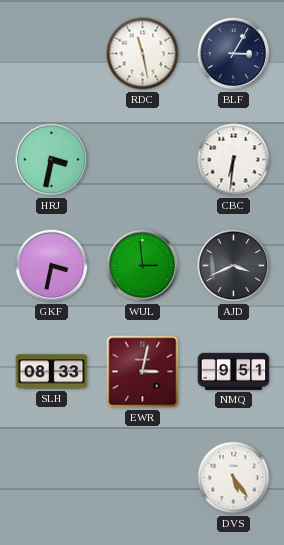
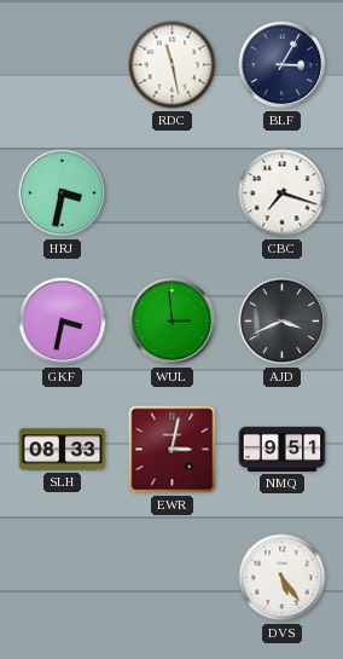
CBC: 6:31 -> 7:18 (283, 193)
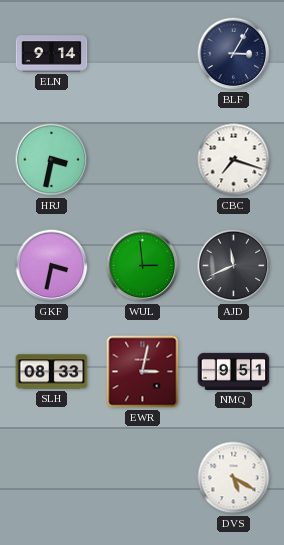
ELN: none -> 9:14 (52, 54)
RDC: 11:28 -> none (173, 65)
AJD: 3:41 -> 11:41 (234, 266)
DVS: 5:24 -> 5:20 (234, 478)
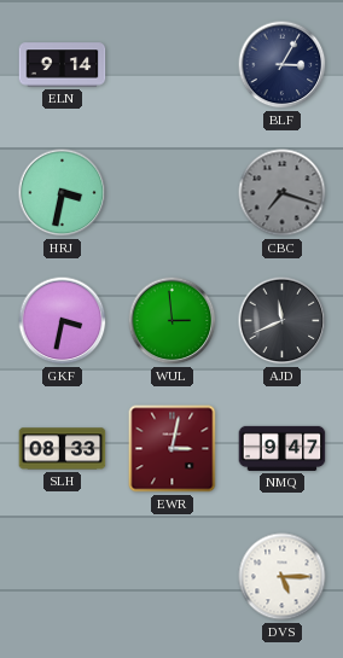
CBC dial: white -> grey (283, 193)
NMQ: 9:51 -> 9:47 (283, 448)
DVS: 5:20 -> 5:15 (283, 577)
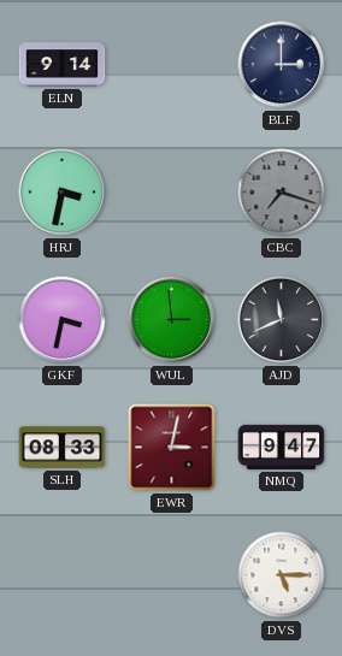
BLF: 3:05 -> 3:00 (282, 65)
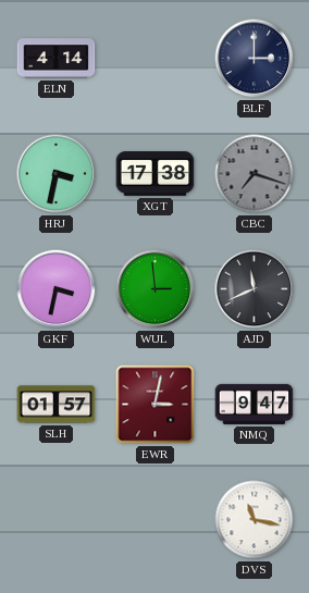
ELN: 9:14 -> 4:14 (57, 59)
XGT: none -> 17:38 (156, 174)
SLH: 08:33 -> 01:57 (57, 405)
DVS: 5:15 -> 11:17 (255, 520)
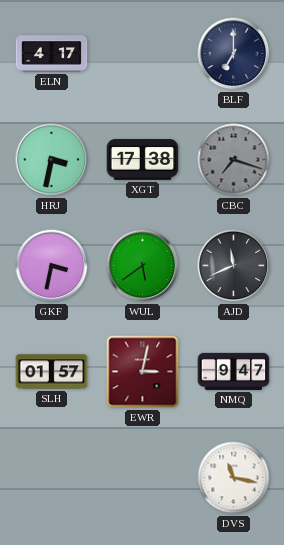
ELN: 4:14 -> 4:17 (52, 54)
BLF: 3:00 -> 7:00 (234, 54)
WUL: 2:59 -> 5:39 (143, 266)
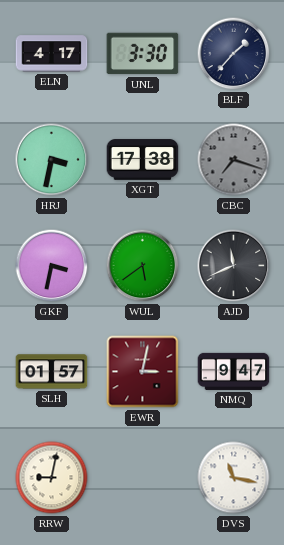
UNL: none -> 3:30 (143, 54)
BLF: 7:00 -> 1:37 (234, 54)
RRW: none -> 9:02 (52, 478)
